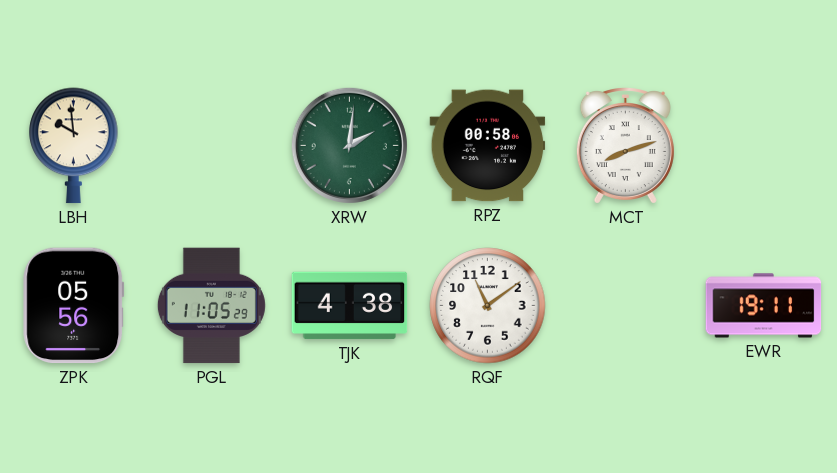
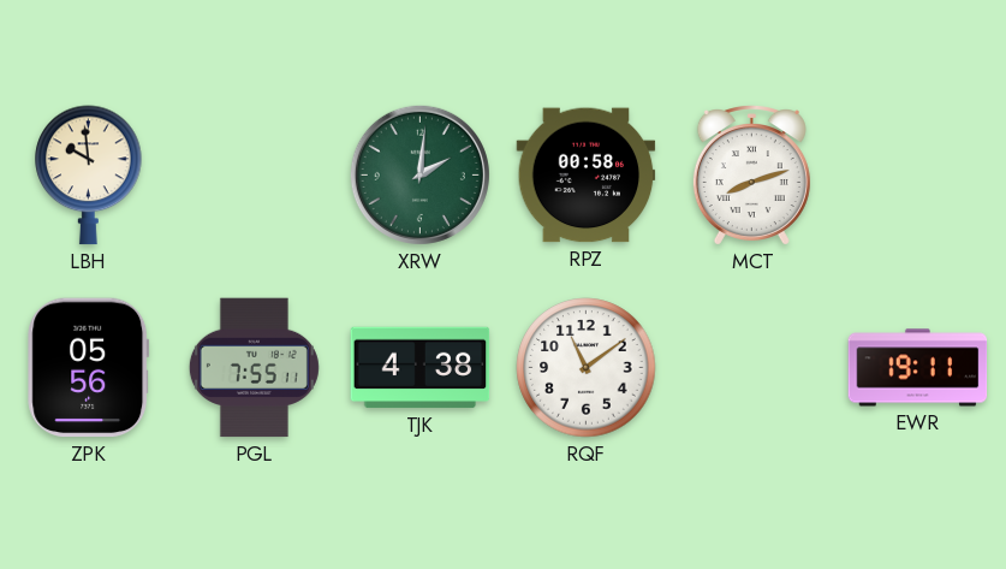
PGL: 11:05 -> 7:55 (254, 368)
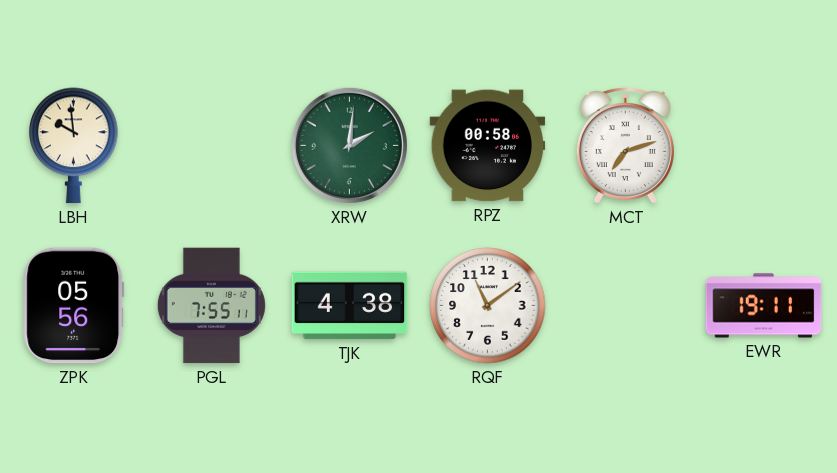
MCT: 8:12 -> 7:12 (625, 146)
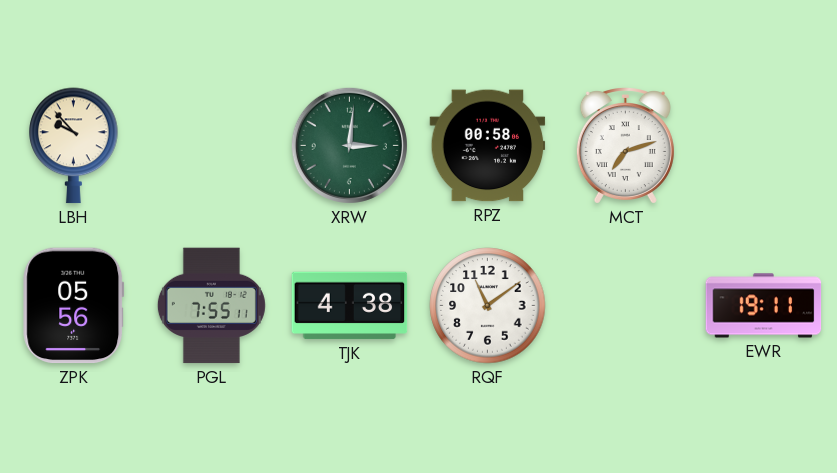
LBH: 9:59 -> 9:53 (74, 146)
XRW: 2:01 -> 3:01 (349, 145)
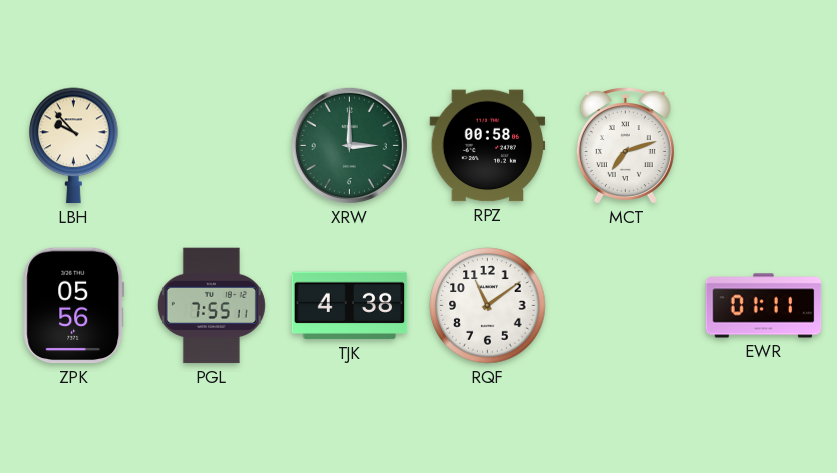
XRW: 3:01 -> 3:00 (349, 145)
EWR: 19:11 -> 01:11 (764, 306)
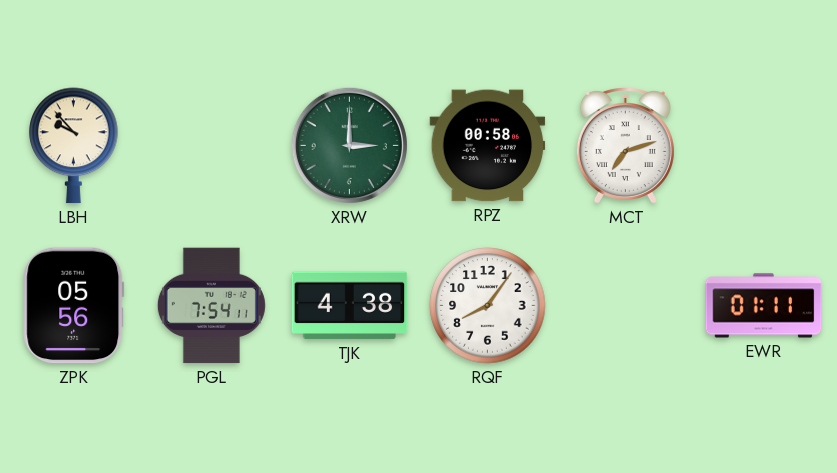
PGL: 7:55 -> 7:54 (211, 306)
RQF: 11:09 -> 8:06 (488, 306)
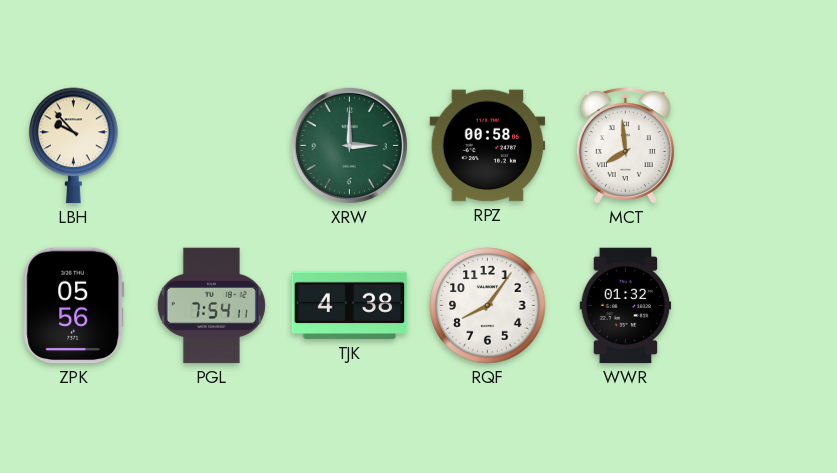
MCT: 7:12 -> 7:59 (625, 146)
WWR: none -> 01:32 (626, 306)
EWR: 01:11 -> none (764, 306)
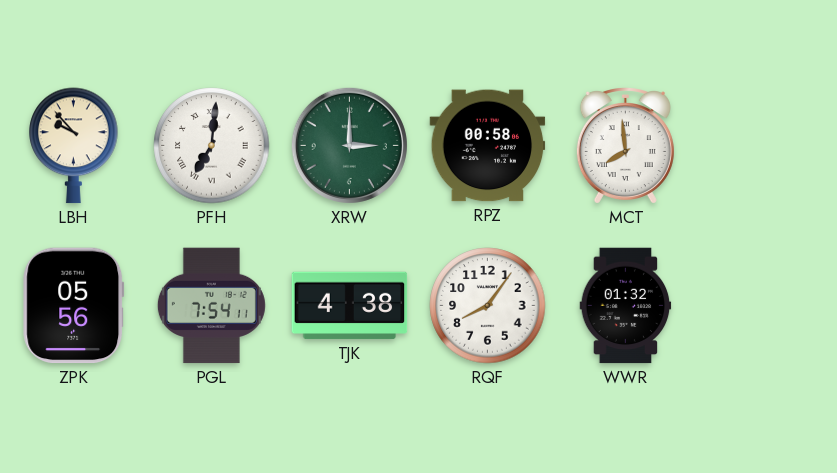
PFH: none -> 7:01 (212, 146)
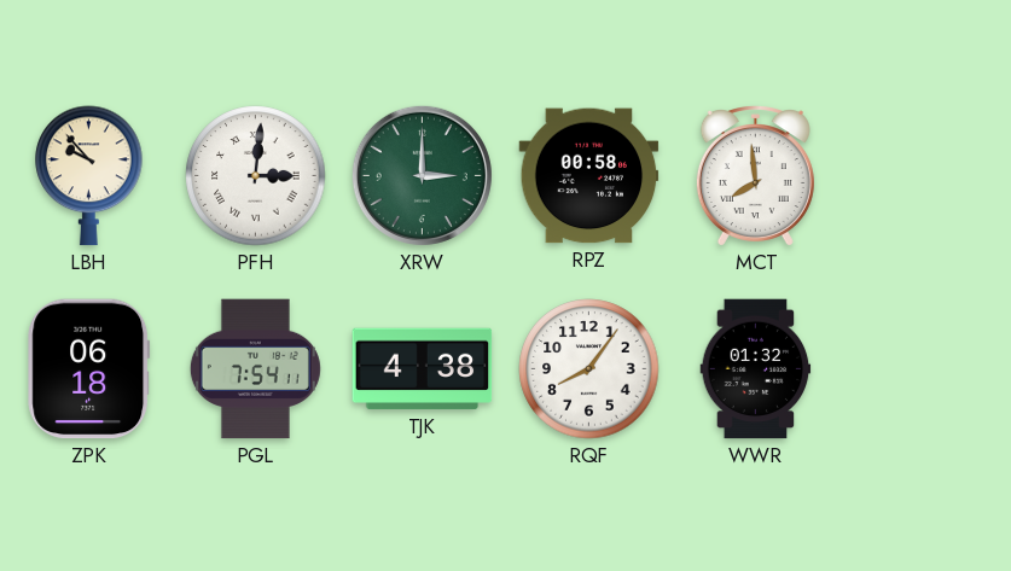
PFH: 7:01 -> 3:01 (256, 176)
ZPK: 05:56 -> 06:18 (89, 369)
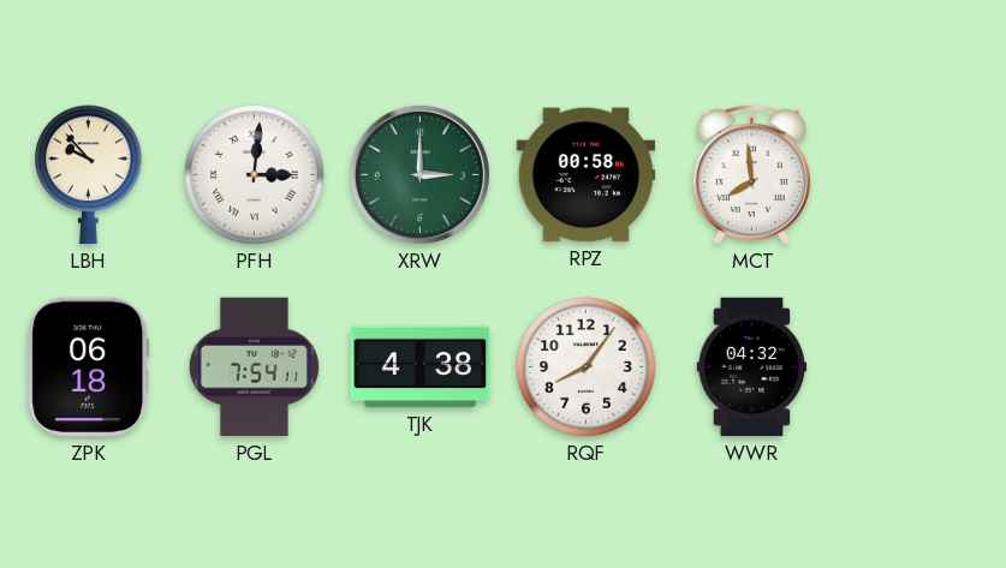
WWR: 01:32 -> 04:32 (752, 367)
